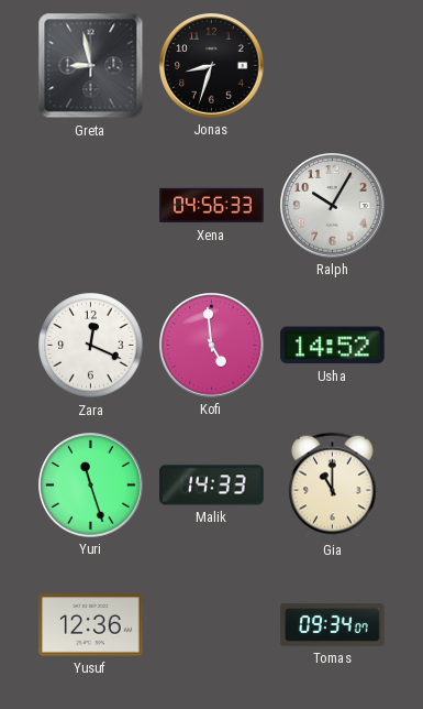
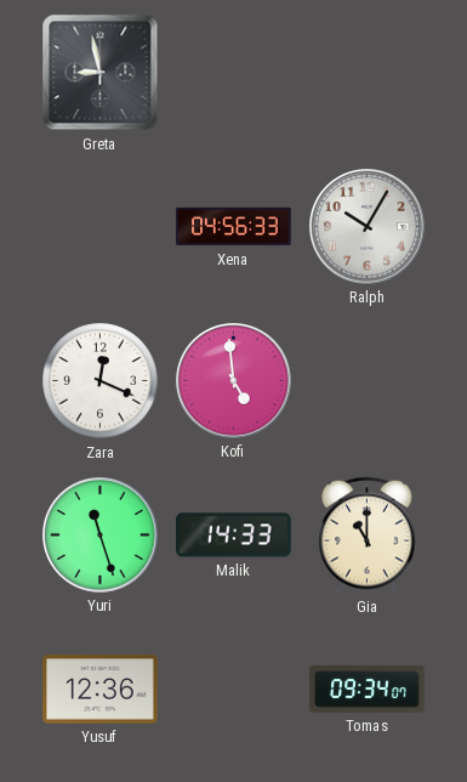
Jonas: 8:33 -> none (212, 66)
Usha: 14:52 -> none (333, 346)
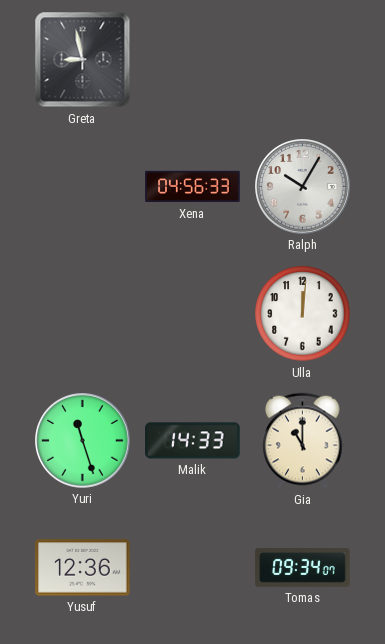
Zara: 12:19 -> none (101, 381)
Kofi: 4:59 -> none (234, 381)
Ulla: none -> 12:01 (303, 314)
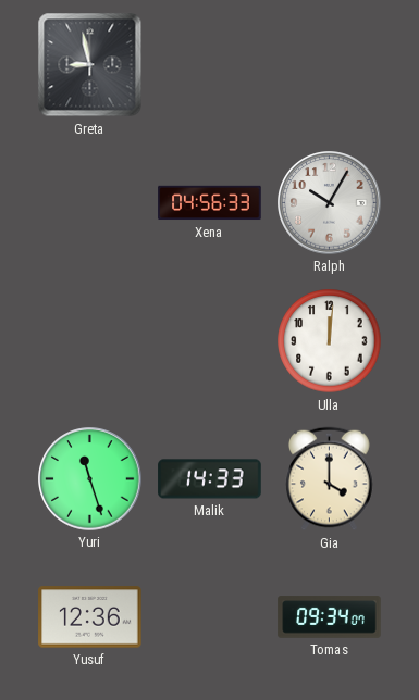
Gia: 11:00 -> 4:00 (330, 479)
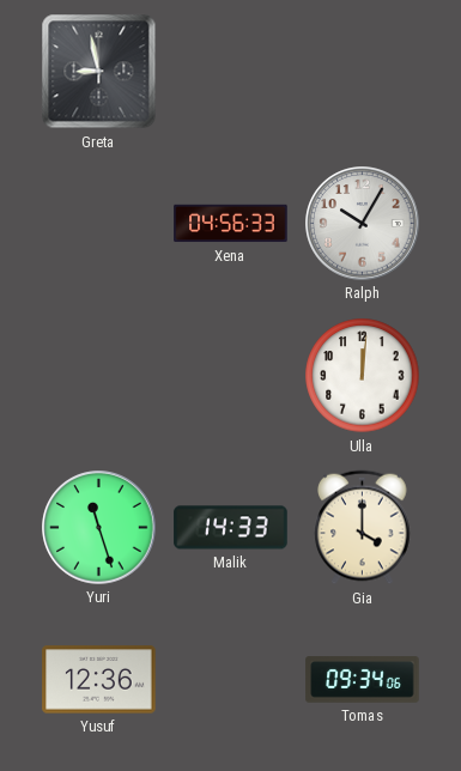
Tomas: 09:34:07 -> 09:34:06 (363, 680)
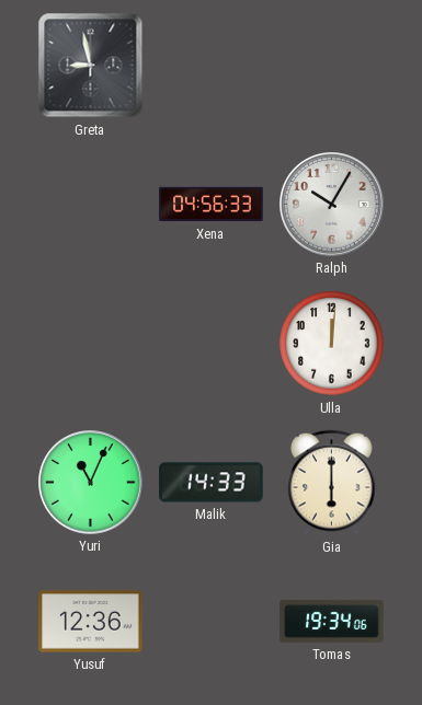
Yuri: 11:27 -> 11:04 (91, 483)
Gia: 4:00 -> 6:00 (332, 483)
Tomas: 09:34 -> 19:34 (332, 622)
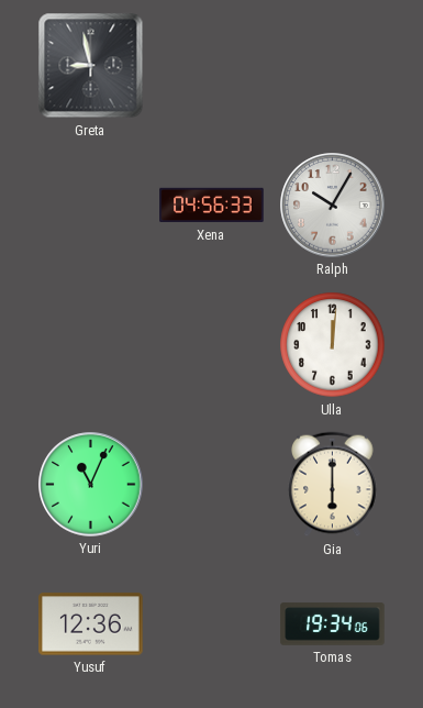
Malik: 14:33 -> none (212, 483)
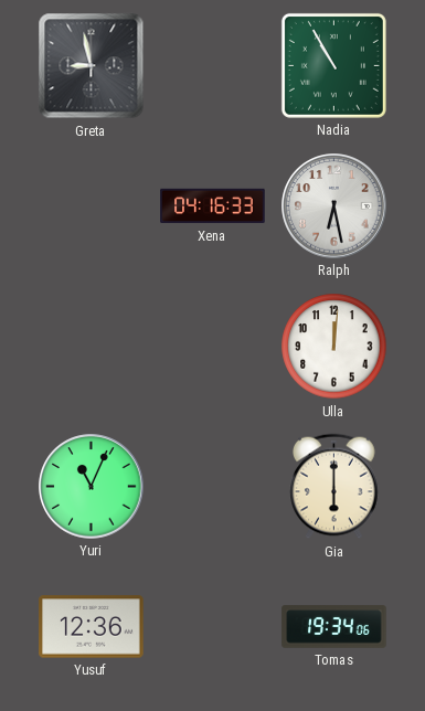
Nadia: none -> 10:55 (333, 65)
Xena: 04:56 -> 04:16 (213, 206)
Ralph: 10:05 -> 6:28 (334, 206)
